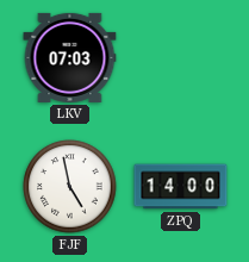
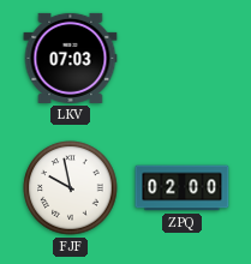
FJF: 4:58 -> 9:58 (71, 188)
ZPQ: 14:00 -> 02:00 (183, 188)
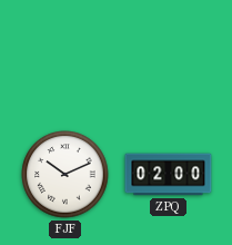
LKV: 07:03 -> none (71, 58)
FJF: 9:58 -> 10:11 (65, 175)
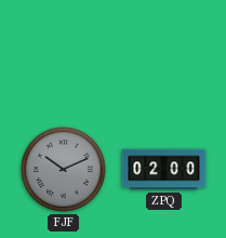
FJF dial: white -> grey (64, 170)
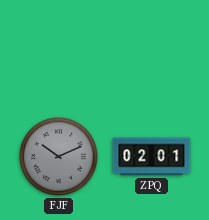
ZPQ: 02:00 -> 02:01 (152, 157)
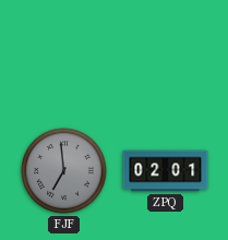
FJF: 10:11 -> 6:59 (64, 171)
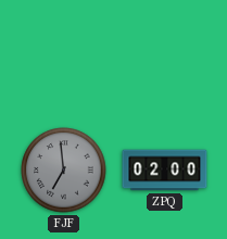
ZPQ: 02:01 -> 02:00 (165, 171)
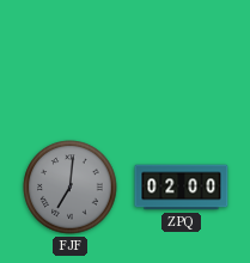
FJF: 6:59 -> 7:01 (71, 188)
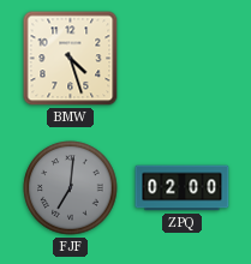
BMW: none -> 4:27 (71, 59)
